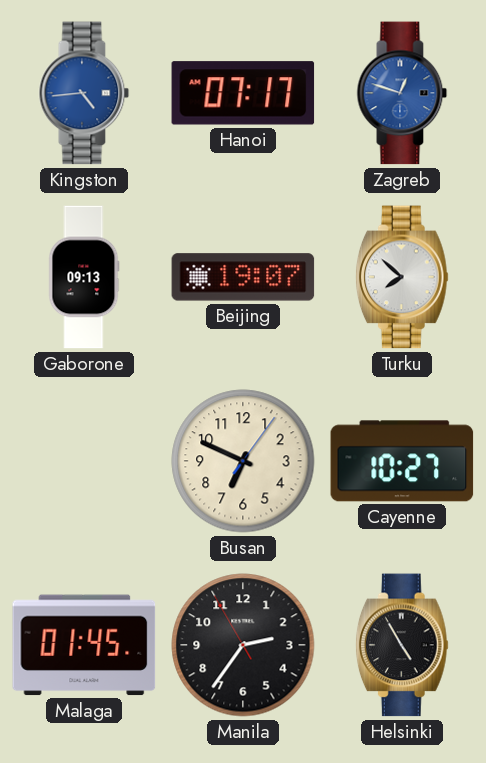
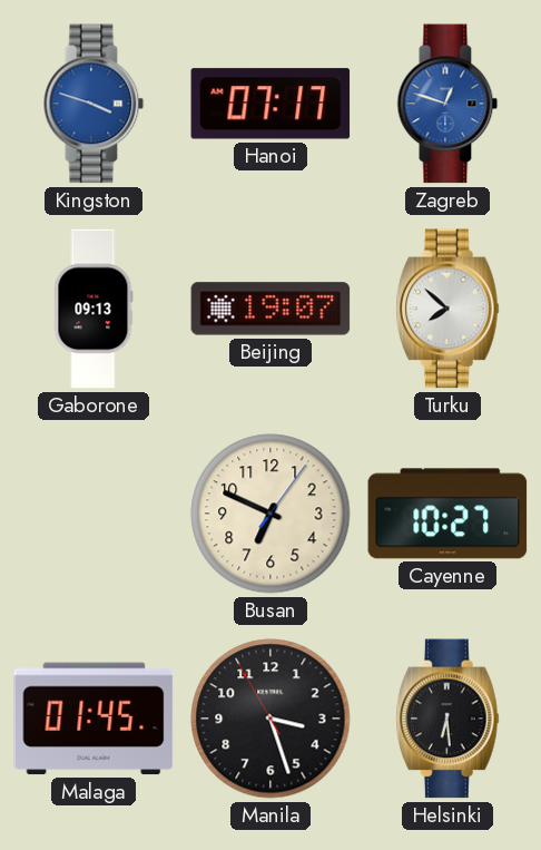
Kingston: 4:44 -> 3:48 (94, 104)
Manila: 2:35 -> 3:26 (270, 719)
Helsinki: 4:55 -> 6:29 (447, 719)
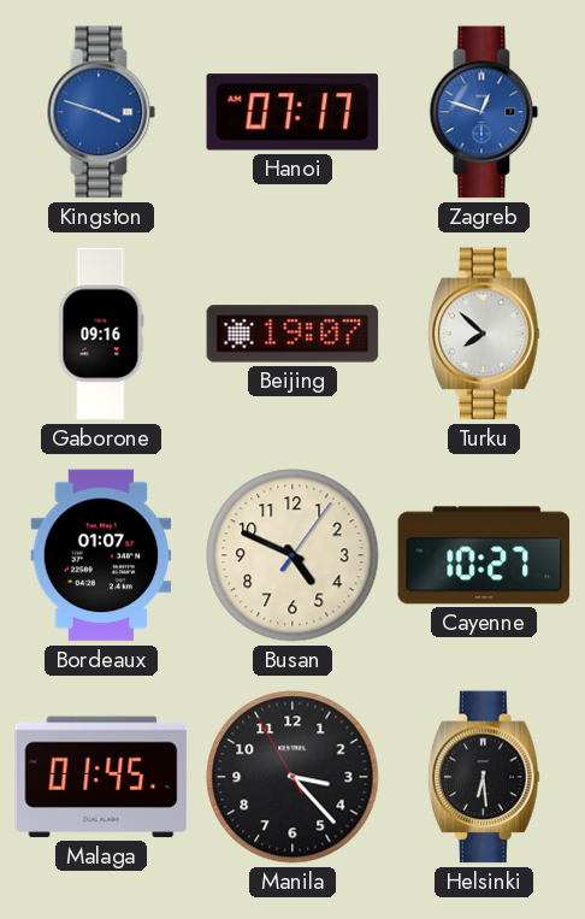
Gaborone: 09:13 -> 09:16 (101, 334)
Bordeaux: none -> 01:07 (101, 555)
Busan: 6:49 -> 4:49 (292, 555)
Manila: 3:26 -> 3:22 (292, 777)
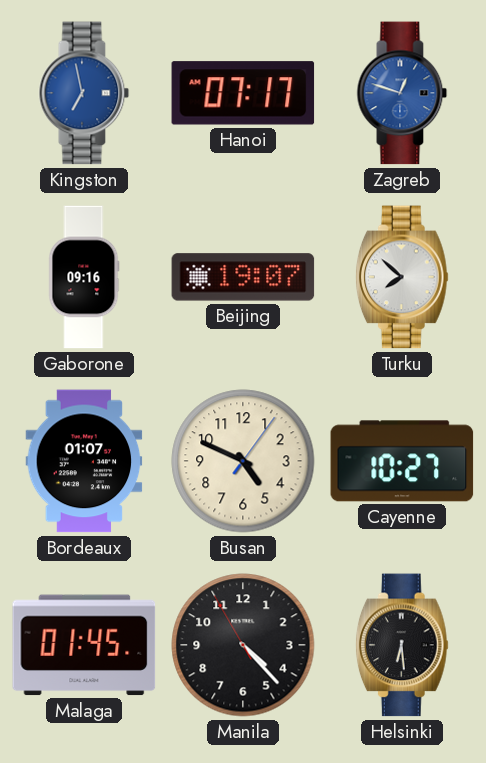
Kingston: 3:48 -> 6:58 (84, 93)
Manila: 3:22 -> 4:22 (243, 645)
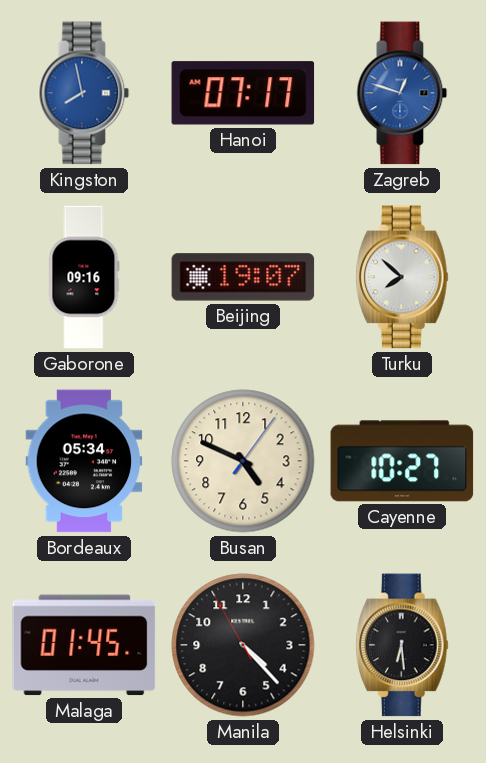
Kingston: 6:58 -> 7:58 (84, 93)
Bordeaux: 01:07 -> 05:34 (84, 461)
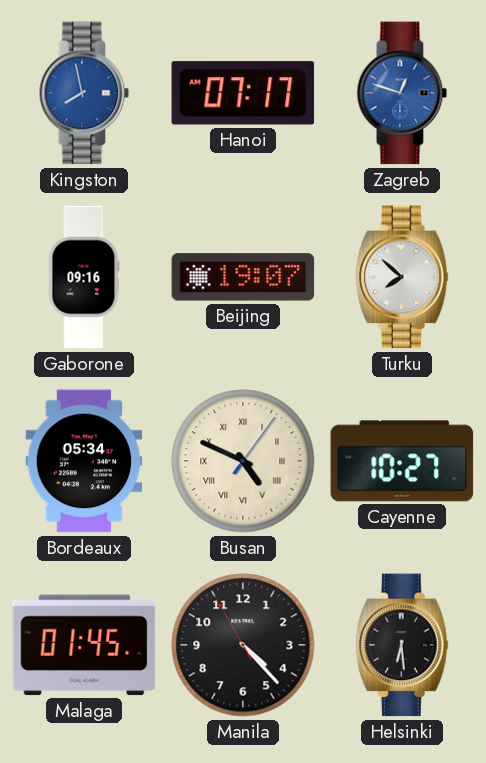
Busan numerals: Arabic -> Roman (243, 461)
